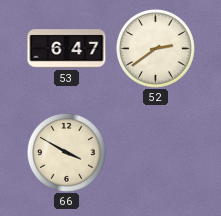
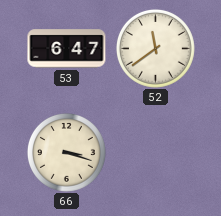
52: 2:39 -> 11:39 (155, 48)
66: 3:50 -> 3:18 (66, 152)
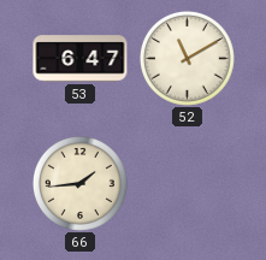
52: 11:39 -> 11:10 (187, 58)
66: 3:18 -> 1:44 (79, 183)
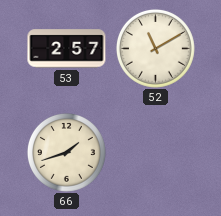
53: 6:47 -> 2:57 (67, 49)
66: 1:44 -> 1:42 (66, 152)
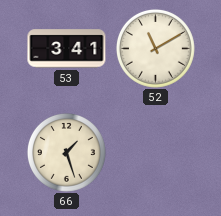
53: 2:57 -> 3:41 (67, 49)
66: 1:42 -> 1:27 (66, 152)
